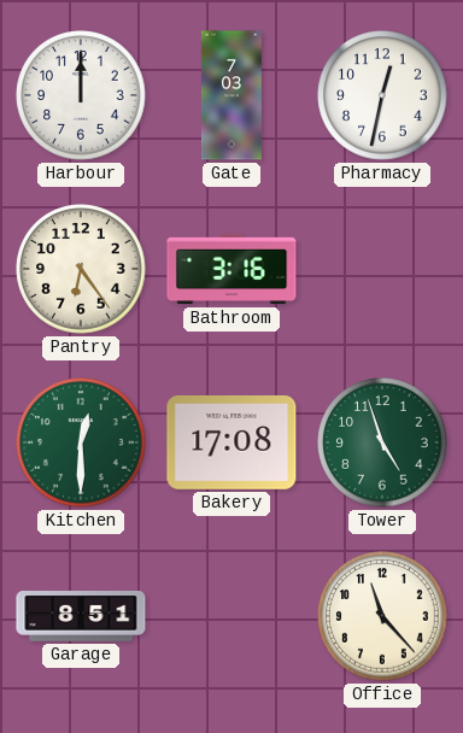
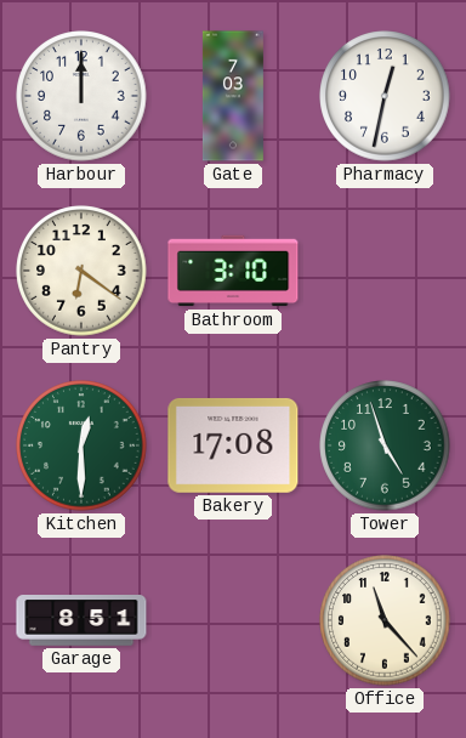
Pantry: 6:24 -> 6:21 (81, 271)
Bathroom: 3:16 -> 3:10 (233, 271)
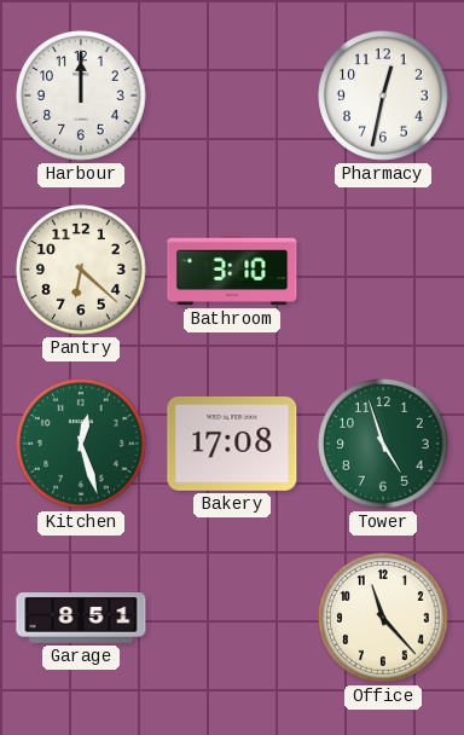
Gate: 7:03 -> none (233, 96)
Pantry: 6:21 -> 6:22 (81, 270)
Kitchen: 12:30 -> 12:27 (81, 444)
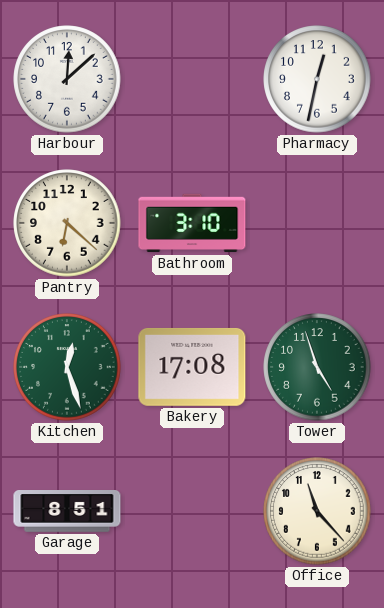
Harbour: 12:00 -> 12:08 (67, 79)
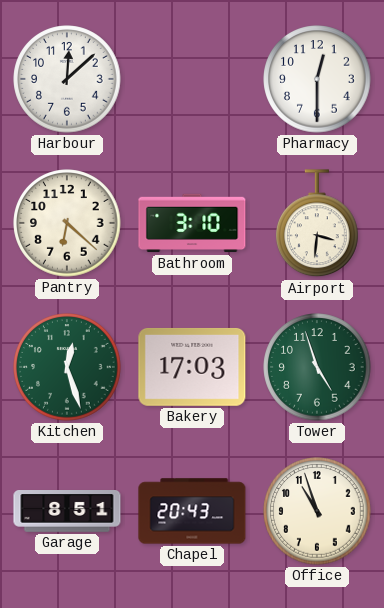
Pharmacy: 12:32 -> 12:30 (317, 79)
Airport: none -> 3:31 (318, 224)
Bakery: 17:08 -> 17:03 (192, 367)
Chapel: none -> 20:43 (192, 511)
Office: 11:23 -> 10:57 (317, 511)
